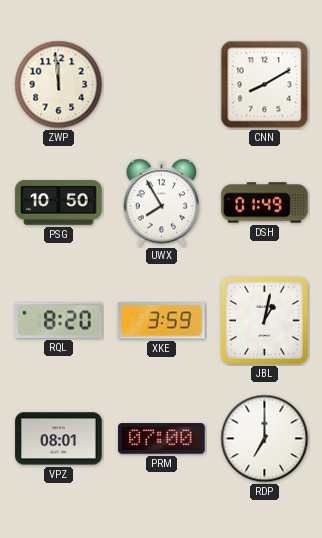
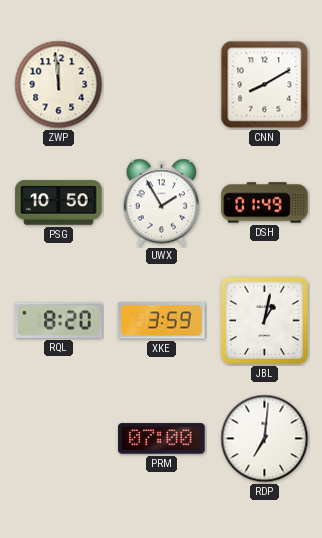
UWX: 7:55 -> 1:55 (162, 203)
VPZ: 08:01 -> none (59, 439)
RDP: 7:00 -> 7:01 (265, 439)
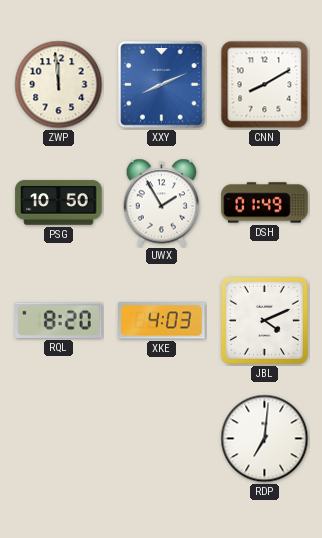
XXY: none -> 8:11 (162, 85)
XKE: 3:59 -> 4:03 (162, 321)
JBL: 1:02 -> 4:11 (264, 320)
PRM: 07:00 -> none (162, 439)
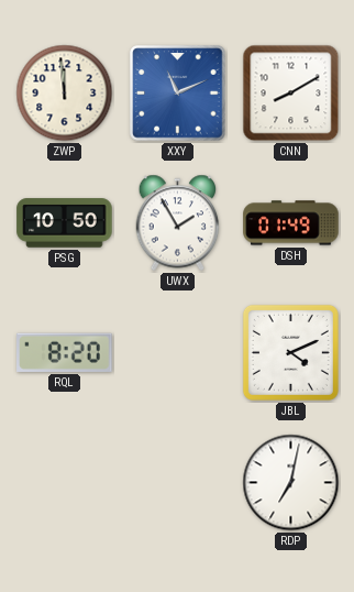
XXY: 8:11 -> 11:11 (178, 94)
XKE: 4:03 -> none (162, 321)
RDP: 7:01 -> 7:02 (291, 483)
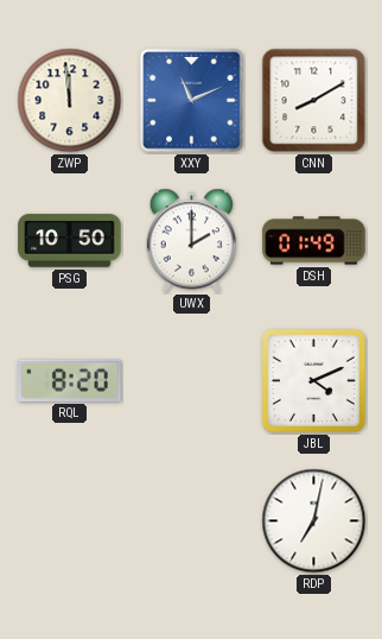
UWX: 1:55 -> 2:00 (192, 241)
